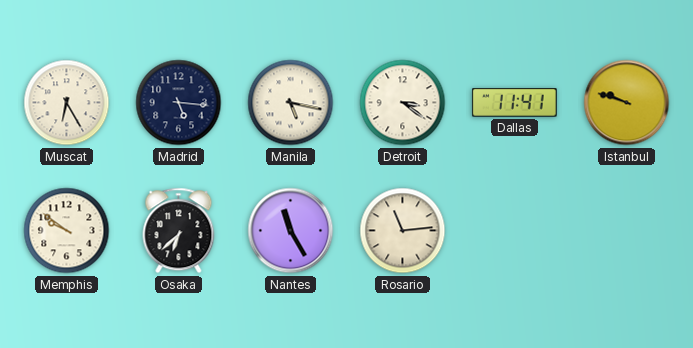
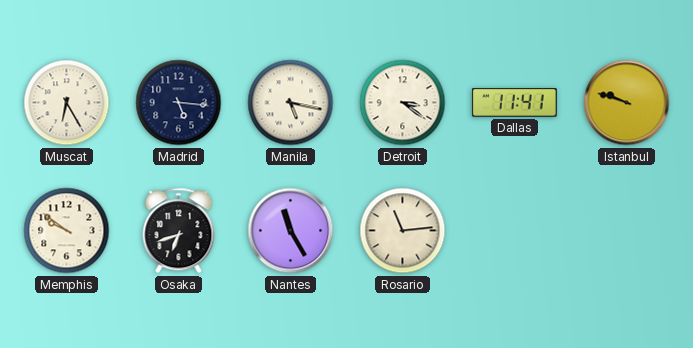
Osaka: 6:38 -> 6:42 (179, 231)
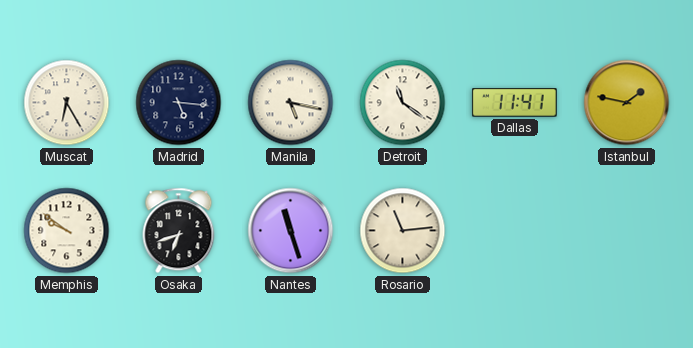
Detroit: 3:21 -> 11:21 (403, 103)
Istanbul: 9:48 -> 1:47 (627, 103)
Nantes: 11:25 -> 11:27 (291, 231)
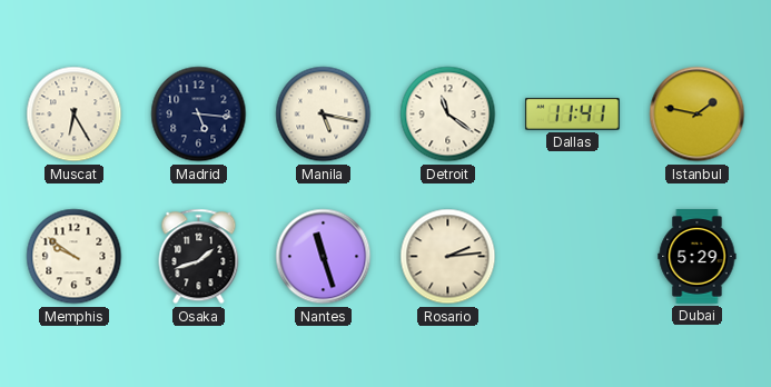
Osaka: 6:42 -> 1:42 (199, 257)
Rosario: 11:14 -> 2:14 (448, 257)
Dubai: none -> 5:29 (698, 257)
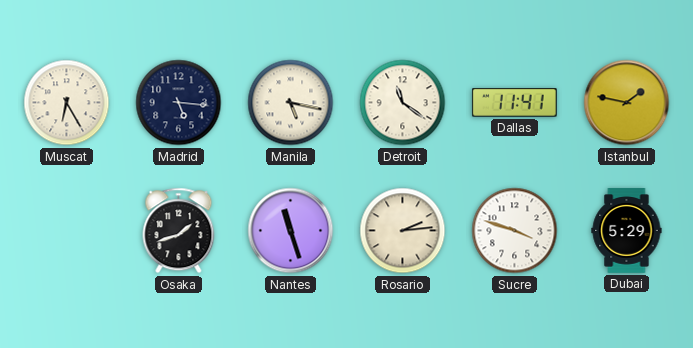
Memphis: 9:51 -> none (75, 257)
Sucre: none -> 3:48 (515, 231)
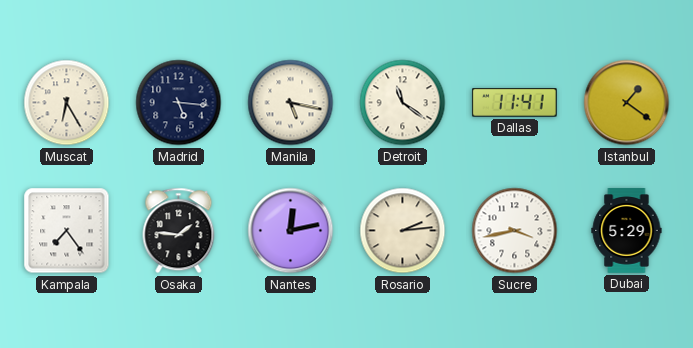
Istanbul: 1:47 -> 1:21 (627, 103)
Kampala: none -> 7:24 (67, 231)
Osaka: 1:42 -> 1:46 (179, 231)
Nantes: 11:27 -> 12:13 (291, 231)
Sucre: 3:48 -> 3:43 (515, 231)
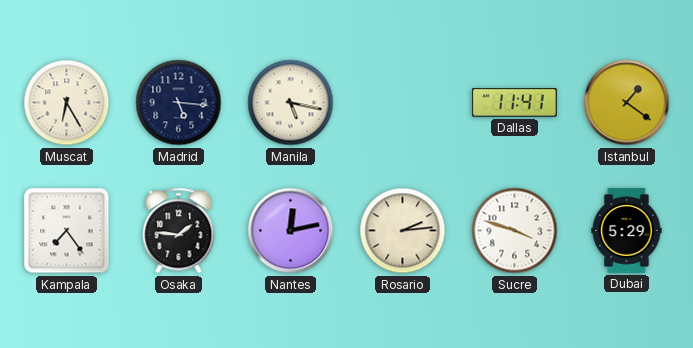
Detroit: 11:21 -> none (403, 103)
Sucre: 3:43 -> 3:48 (515, 231)
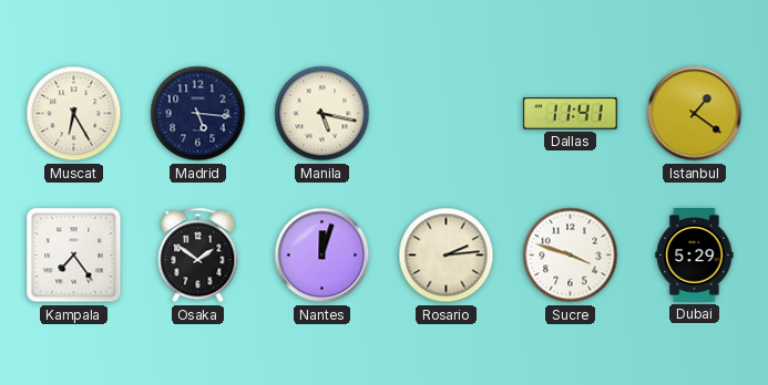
Osaka: 1:46 -> 1:51 (198, 256)
Nantes: 12:13 -> 12:03 (322, 256)
